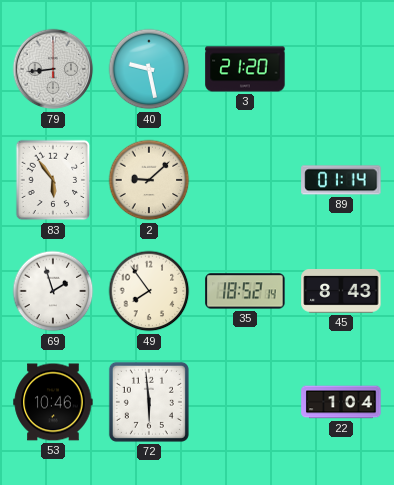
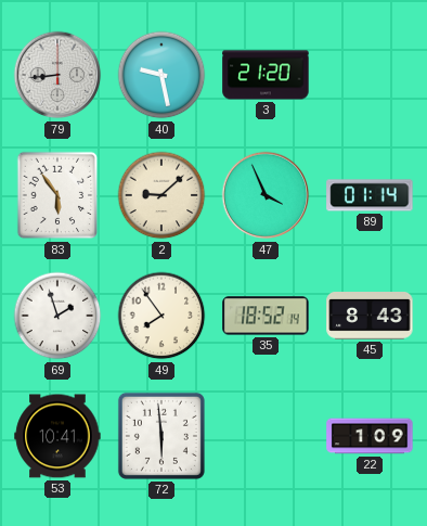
47: none -> 3:56 (266, 195)
53: 10:46 -> 10:41 (57, 436)
22: 1:04 -> 1:09 (370, 436)
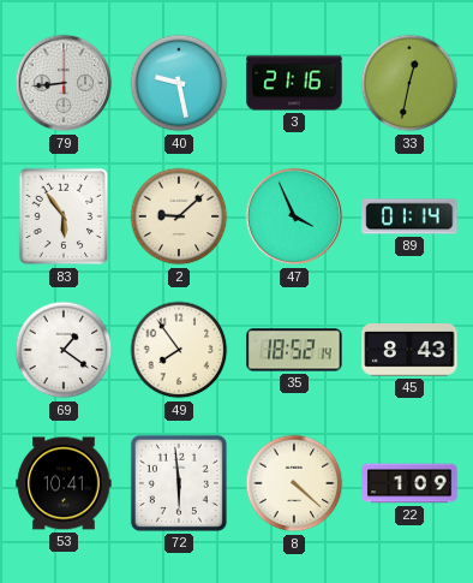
3: 21:20 -> 21:16 (294, 83)
33: none -> 12:32 (409, 83)
69: 1:57 -> 1:21 (64, 350)
8: none -> 4:22 (294, 483)
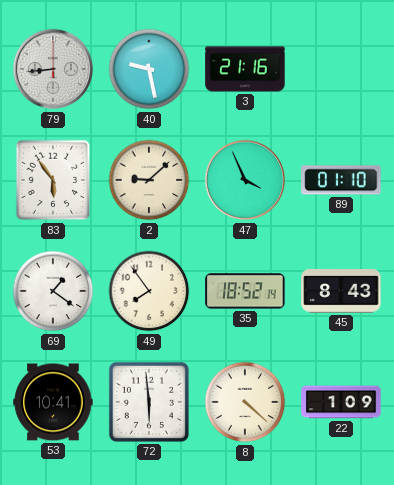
33: 12:32 -> none (409, 83)
89: 01:14 -> 01:10 (341, 180)
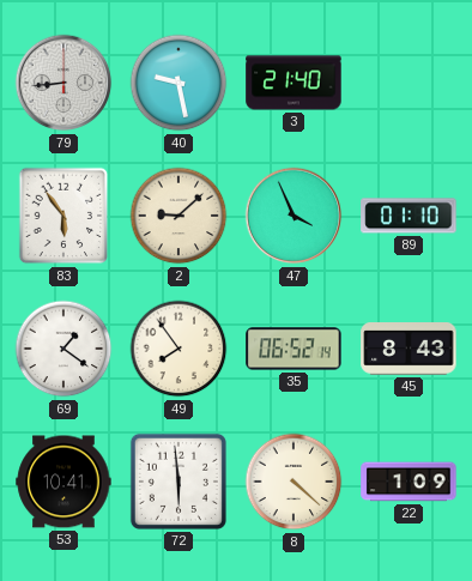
3: 21:16 -> 21:40 (294, 83)
35: 18:52 -> 06:52 (294, 349)
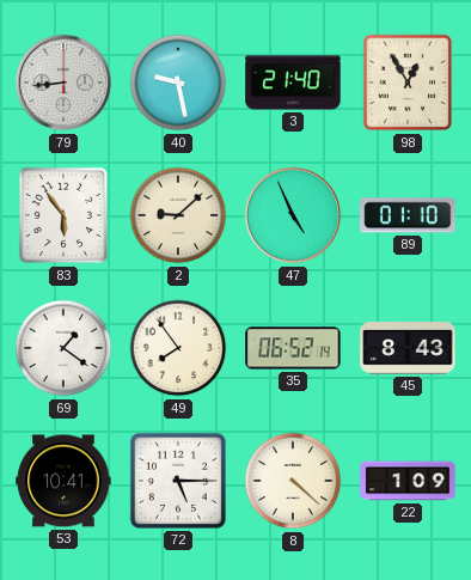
98: none -> 12:55 (408, 83)
47: 3:56 -> 4:56 (293, 215)
72: 5:59 -> 5:15 (178, 481)
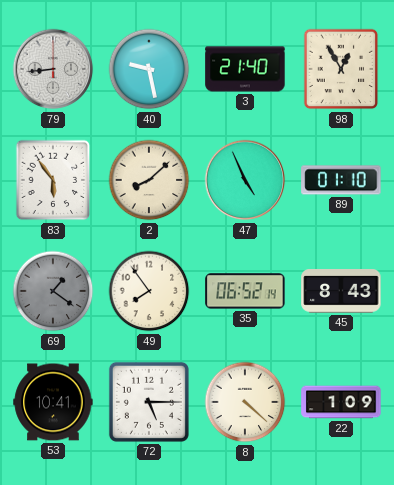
2: 9:08 -> 8:08 (149, 180)
69 dial: white -> grey (53, 291)
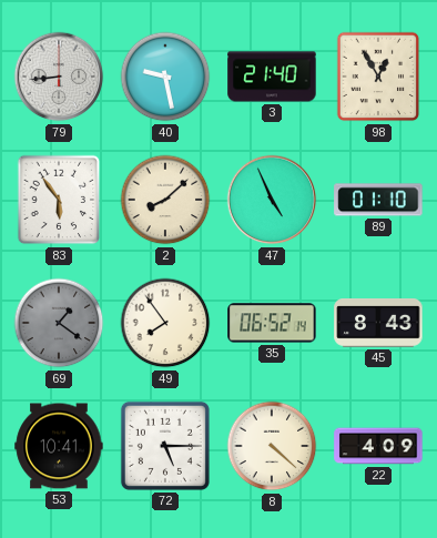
22: 1:09 -> 4:09 (378, 446)
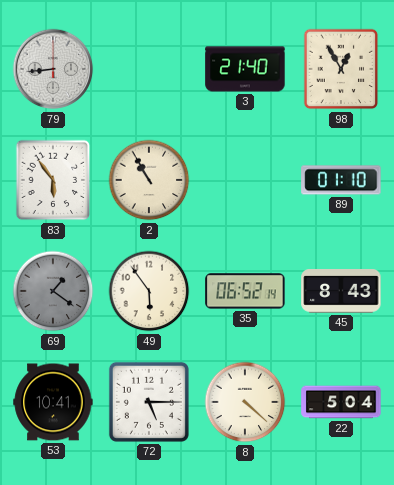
40: 9:28 -> none (165, 77)
2: 8:08 -> 10:55 (149, 180)
47: 4:56 -> none (272, 200)
49: 7:54 -> 5:54 (149, 291)
22: 4:09 -> 5:04 (341, 402)
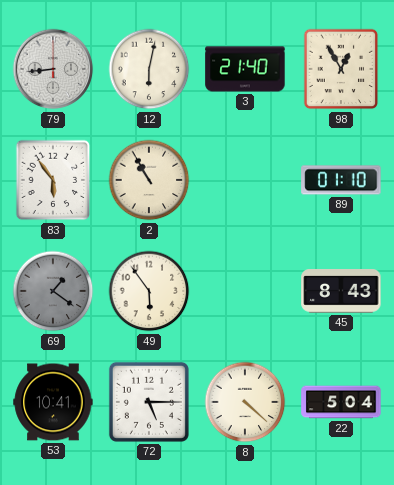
12: none -> 6:02 (149, 69)
35: 06:52 -> none (245, 291)
